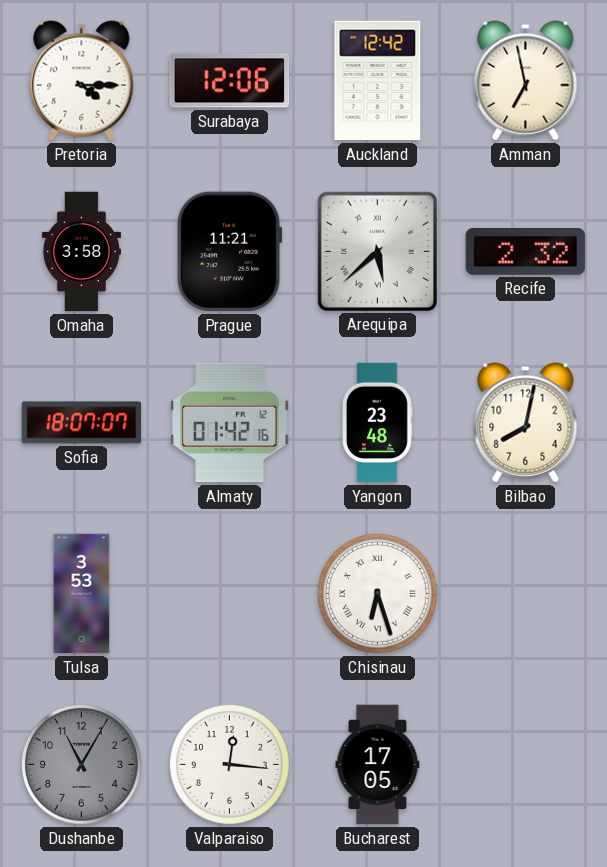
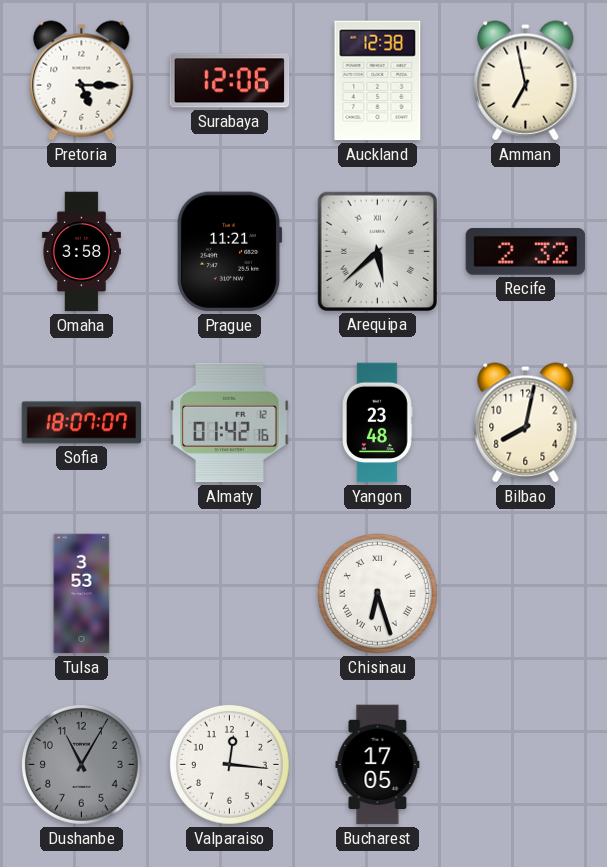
Pretoria: 4:15 -> 5:15 (82, 81)
Auckland: 12:42 -> 12:38 (378, 81)
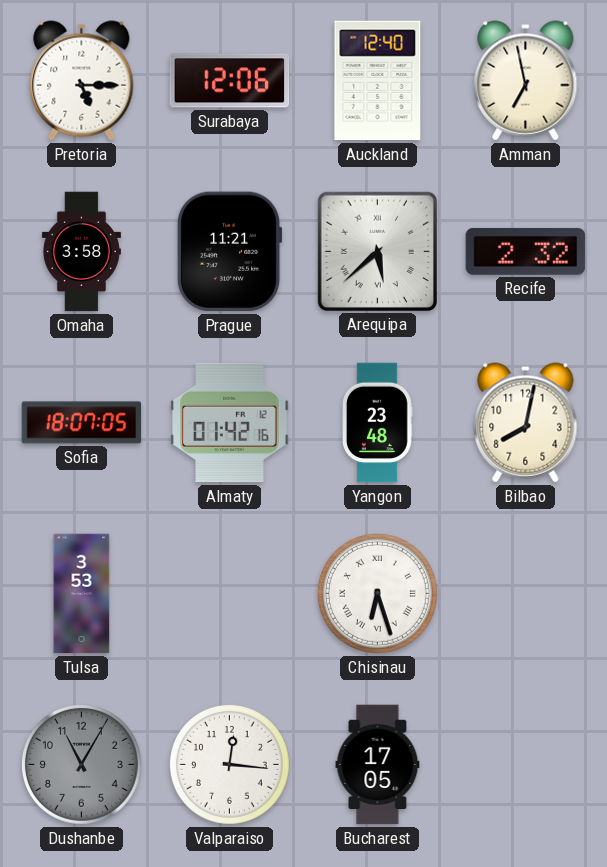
Auckland: 12:38 -> 12:40 (378, 81)
Sofia: 18:07:07 -> 18:07:05 (82, 423)
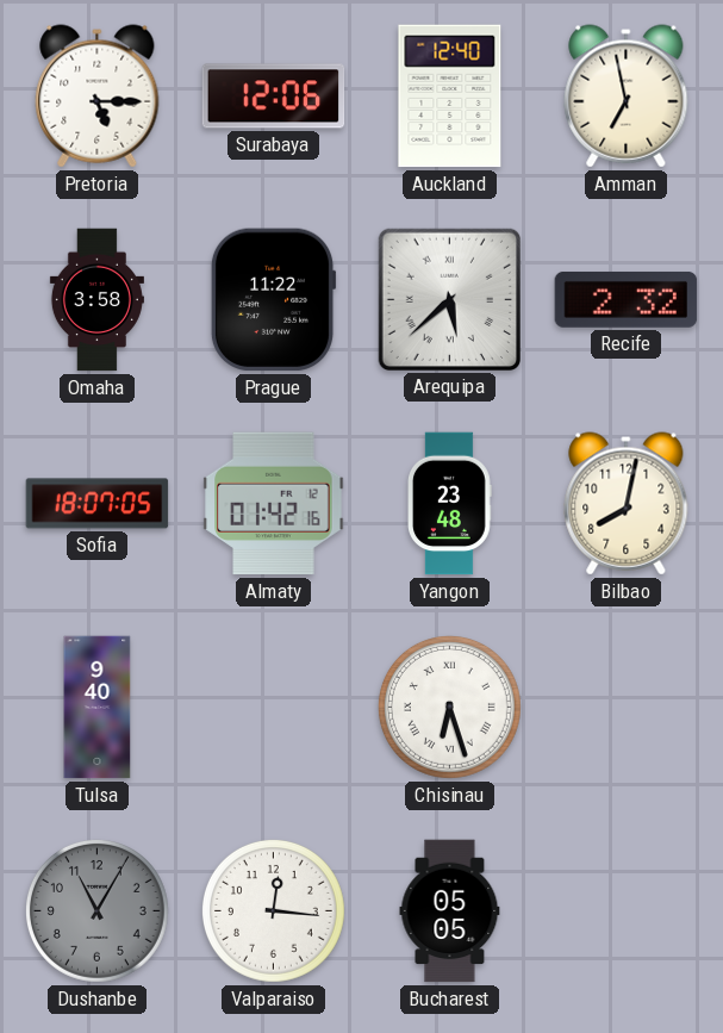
Prague: 11:21 -> 11:22 (273, 300)
Tulsa: 3:53 -> 9:40 (98, 708)
Bucharest: 17:05 -> 05:05 (450, 911)
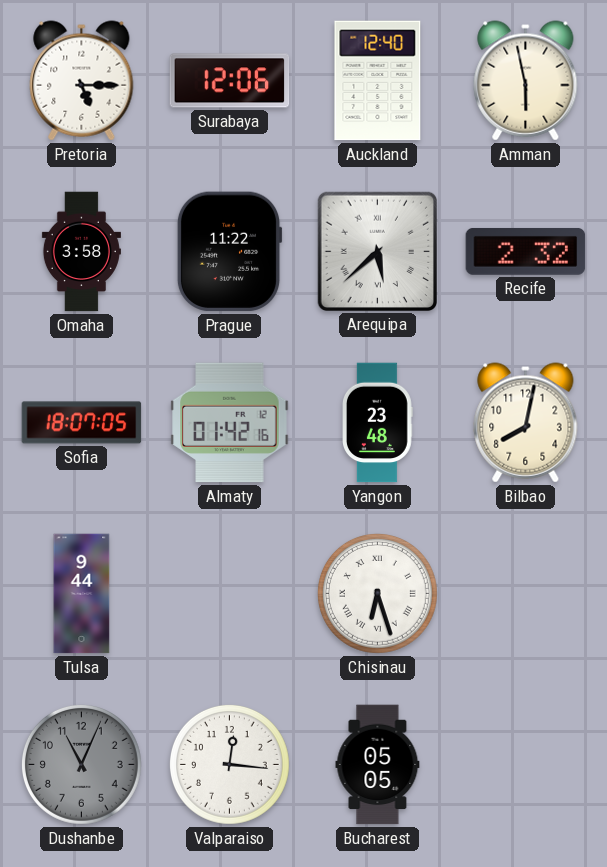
Amman: 6:58 -> 5:58 (526, 81)
Tulsa: 9:40 -> 9:44 (82, 594)
Dushanbe: 11:05 -> 11:04 (81, 764)
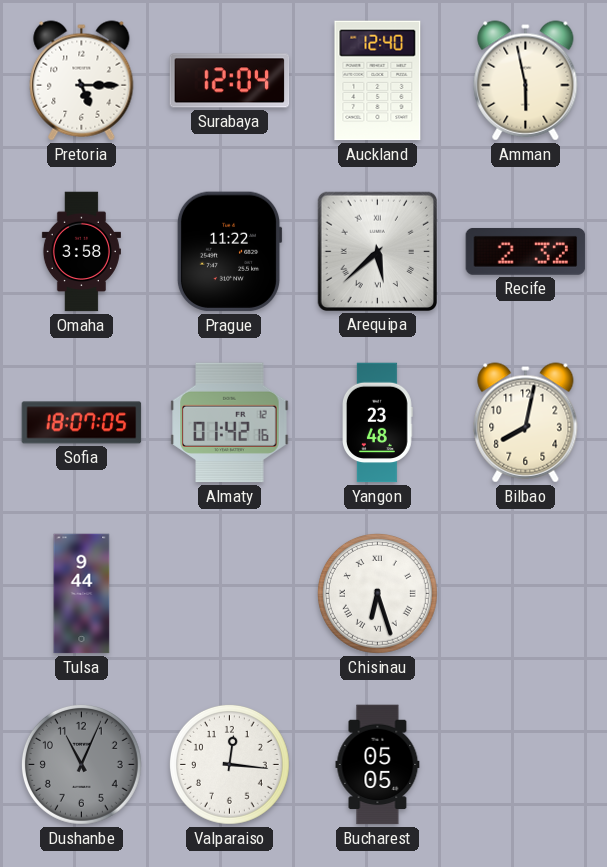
Surabaya: 12:06 -> 12:04 (230, 81)
